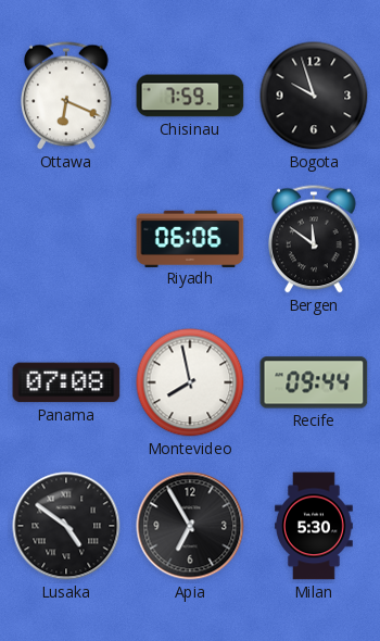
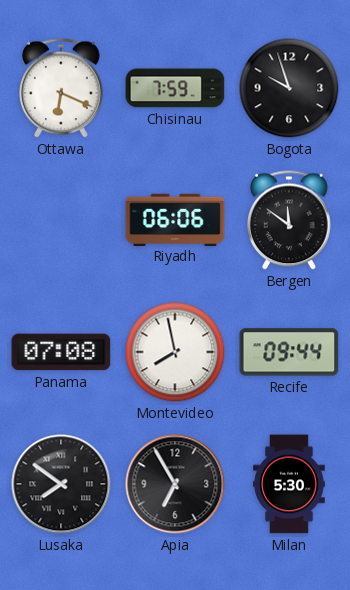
Lusaka: 4:51 -> 7:51 (61, 484)
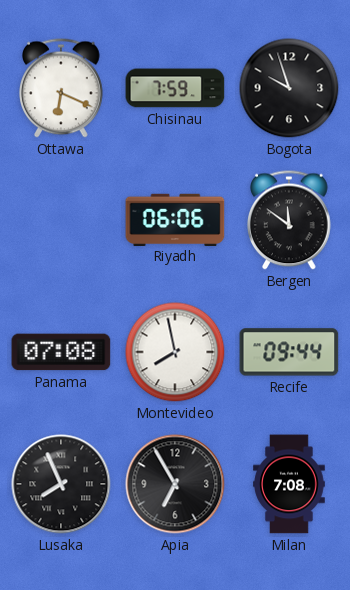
Lusaka: 7:51 -> 7:56 (61, 484)
Milan: 5:30 -> 7:08 (289, 484)
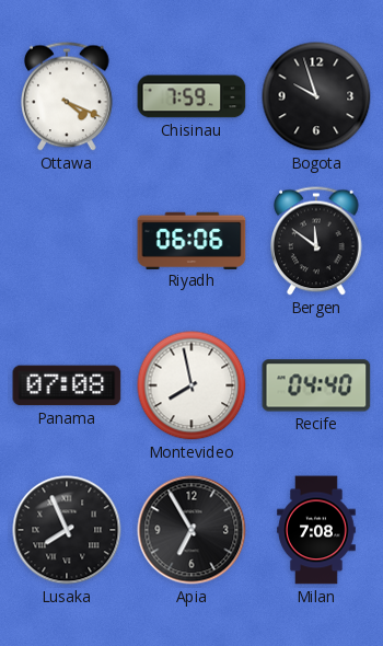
Ottawa: 6:19 -> 4:19 (68, 96)
Recife: 09:44 -> 04:40 (316, 385)
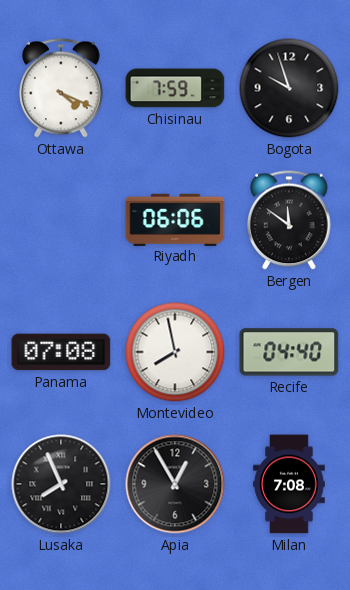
Apia: 6:55 -> 12:55 (175, 484)
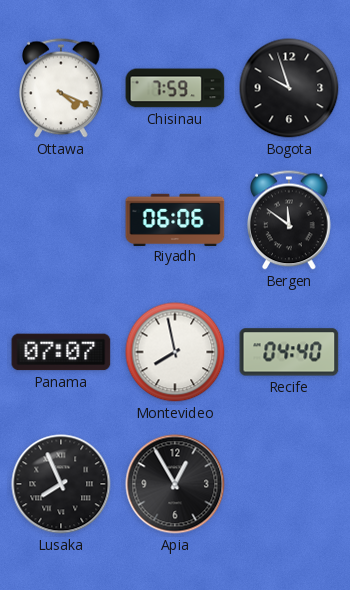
Panama: 07:08 -> 07:07 (61, 352)
Milan: 7:08 -> none (289, 484)
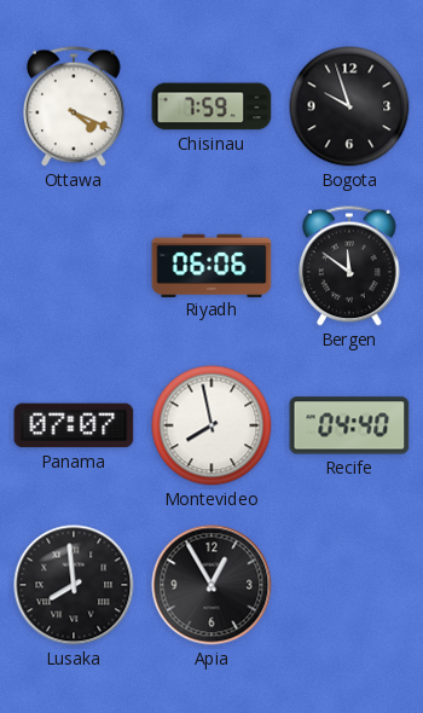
Lusaka: 7:56 -> 7:59 (74, 585)
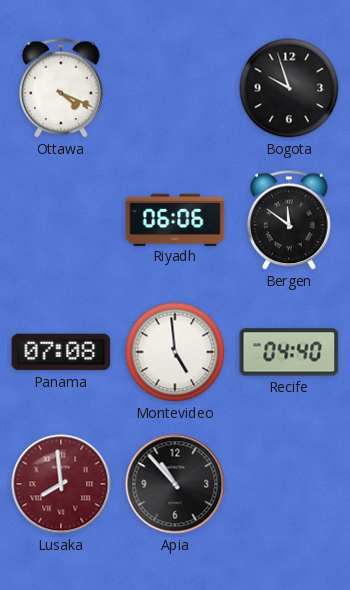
Chisinau: 7:59 -> none (211, 106)
Panama: 07:07 -> 07:08 (61, 352)
Montevideo: 7:58 -> 4:59 (175, 352)
Lusaka dial: black -> burgundy (61, 484)
Apia: 12:55 -> 10:53 (175, 484)
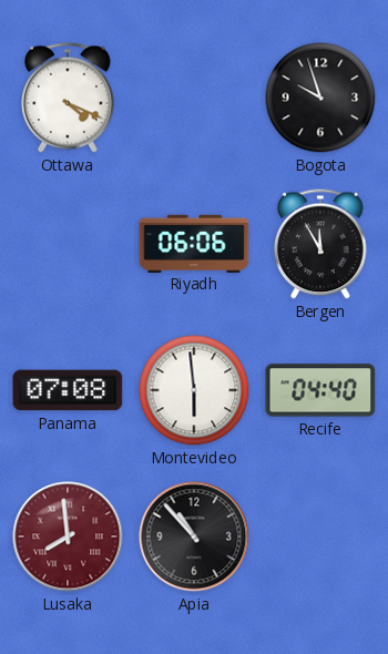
Bergen: 11:51 -> 11:55 (321, 244)
Montevideo: 4:59 -> 5:59 (194, 390)
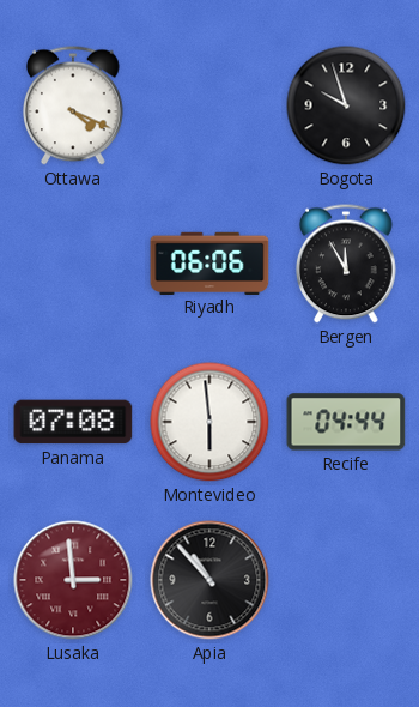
Recife: 04:40 -> 04:44 (346, 422)
Lusaka: 7:59 -> 2:59 (73, 580)
